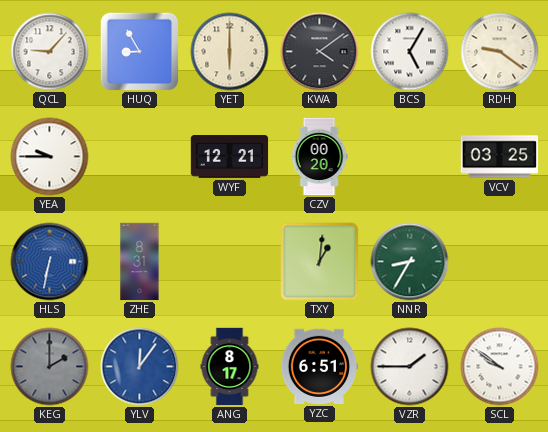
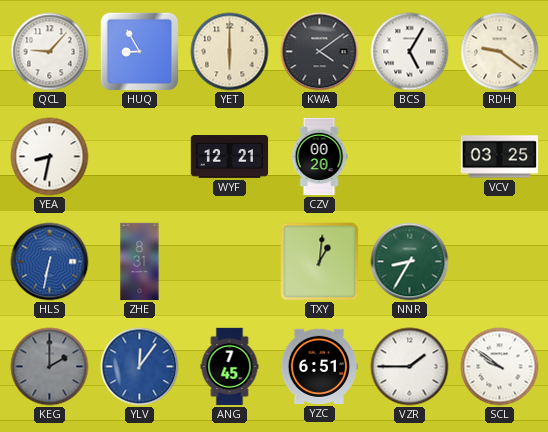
YEA: 9:45 -> 8:32 (50, 157)
ANG: 8:17 -> 7:45 (230, 367)
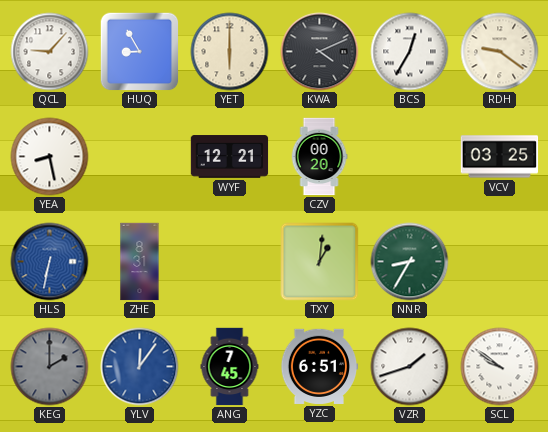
KWA: 4:09 -> 4:11 (320, 52)
BCS: 5:05 -> 12:35 (410, 52)
YEA: 8:32 -> 8:28 (50, 157)
VZR: 1:45 -> 1:42 (410, 367)
